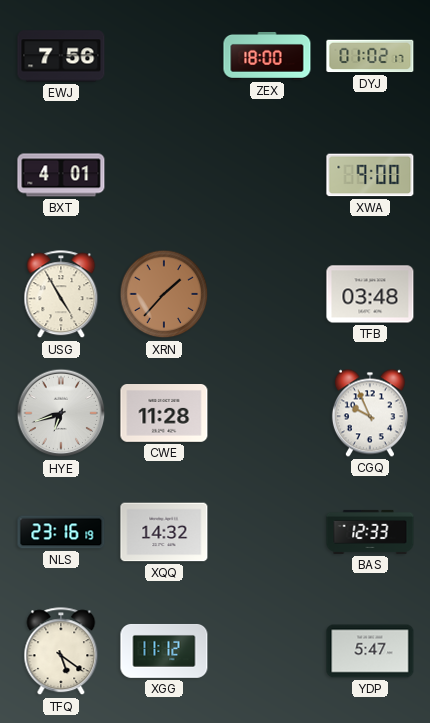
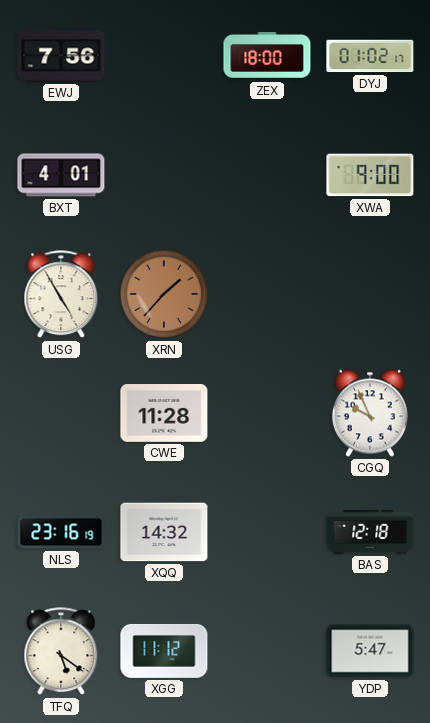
TFB: 03:48 -> none (370, 294)
HYE: 6:42 -> none (61, 413)
BAS: 12:33 -> 12:18 (370, 532)
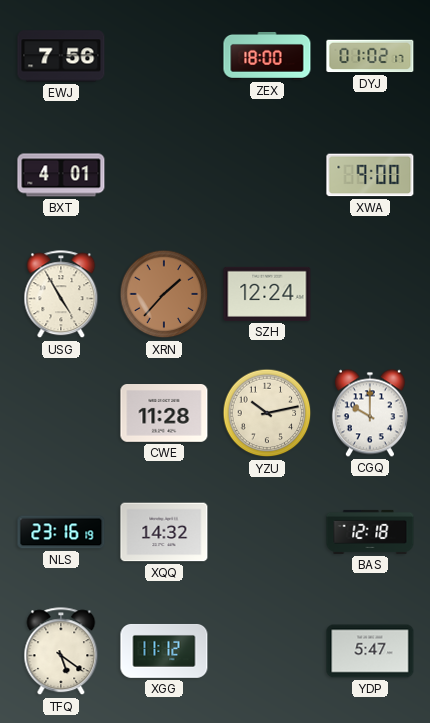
SZH: none -> 12:24 (267, 294)
YZU: none -> 10:13 (267, 413)
CGQ: 9:56 -> 10:00 (370, 413)
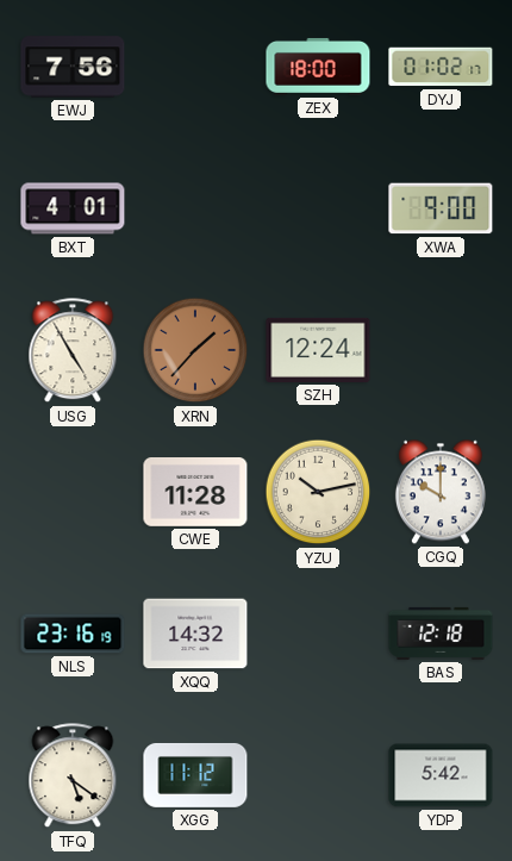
YDP: 5:47 -> 5:42 (441, 775)
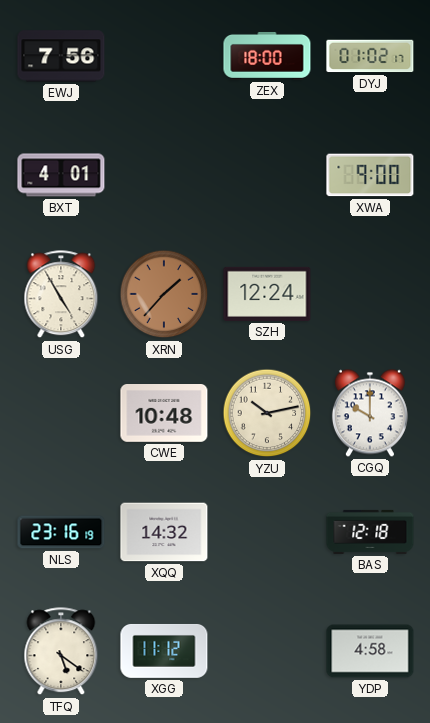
CWE: 11:28 -> 10:48 (164, 414)
YDP: 5:42 -> 4:58 (370, 651)
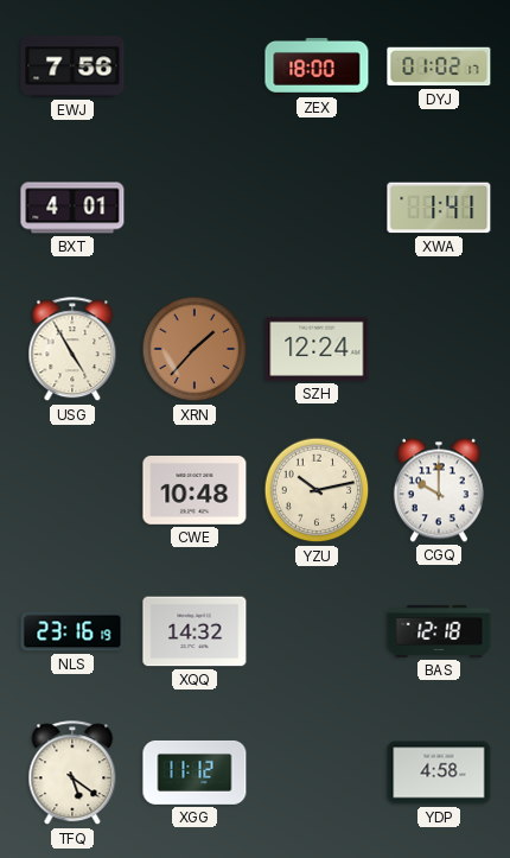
XWA: 9:00 -> 1:41 (439, 208)
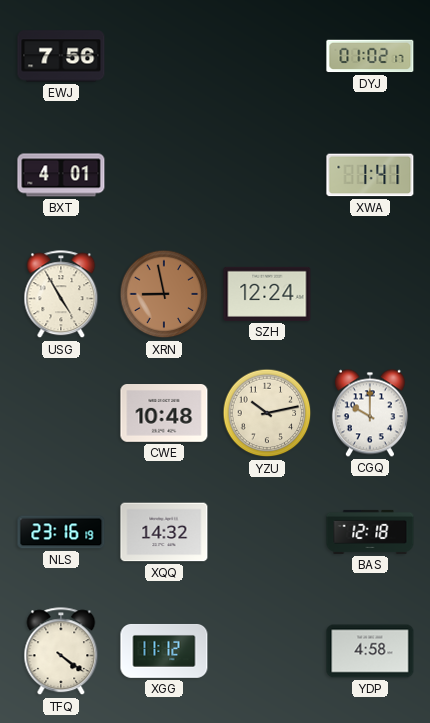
ZEX: 18:00 -> none (317, 66)
XRN: 1:37 -> 8:58 (164, 294)
TFQ: 5:21 -> 4:21 (61, 652)
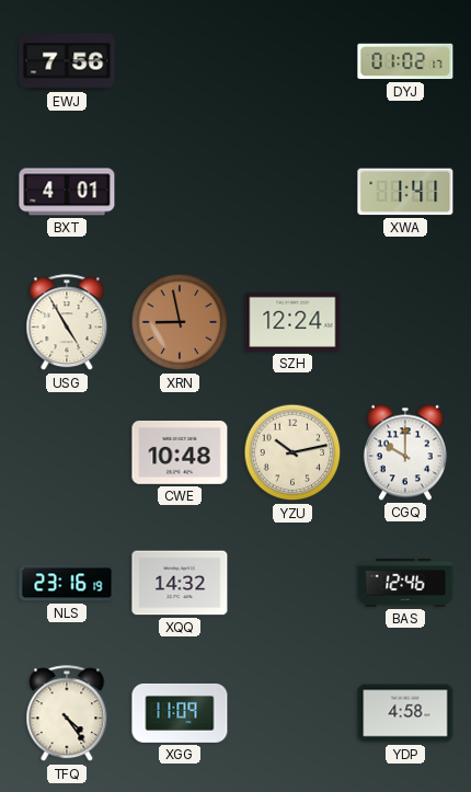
BAS: 12:18 -> 12:46 (405, 583)
TFQ: 4:21 -> 4:24 (67, 714)
XGG: 11:12 -> 11:09 (180, 713)
